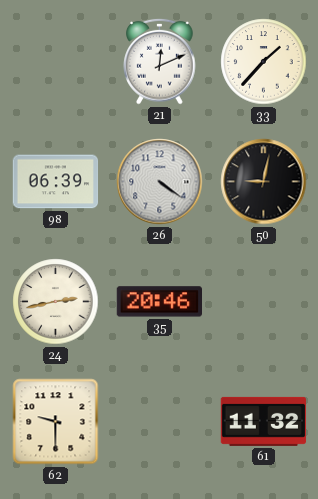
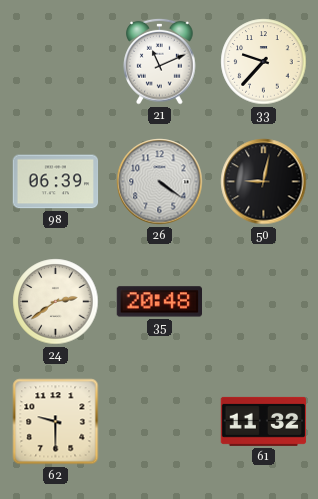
21: 12:11 -> 11:11 (160, 61)
33: 1:37 -> 9:37 (264, 62)
24: 2:43 -> 2:39 (56, 302)
35: 20:46 -> 20:48 (159, 302)
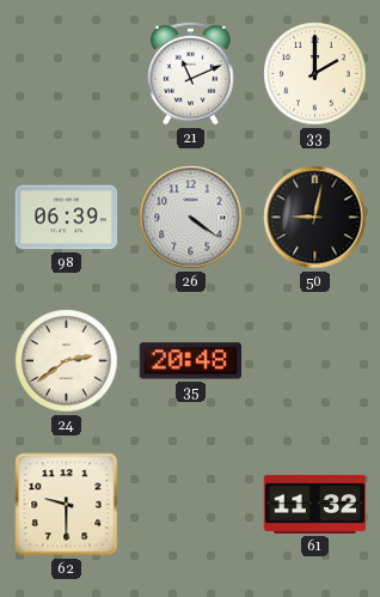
33: 9:37 -> 2:00 (315, 74)
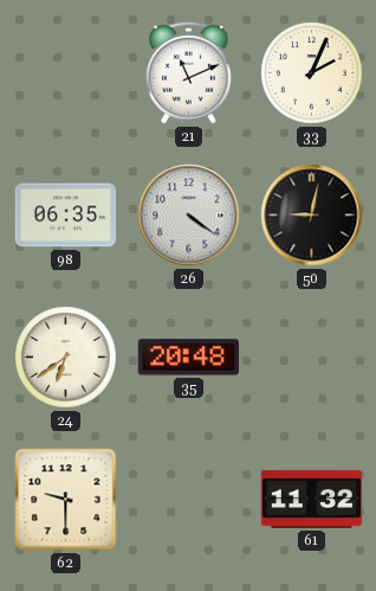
33: 2:00 -> 2:04 (312, 73)
98: 06:39 -> 06:35 (66, 216)
24: 2:39 -> 6:39 (66, 358)
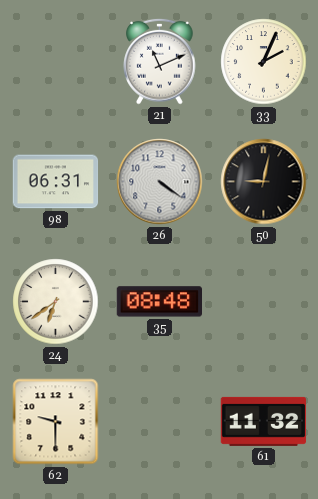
98: 06:35 -> 06:31 (56, 182)
35: 20:48 -> 08:48 (159, 302)
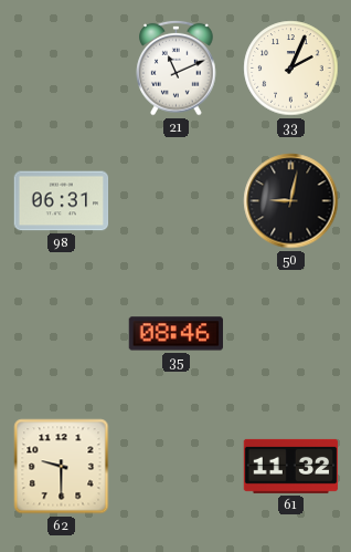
26: 4:21 -> none (160, 182)
24: 6:39 -> none (56, 302)
35: 08:48 -> 08:46 (175, 334)
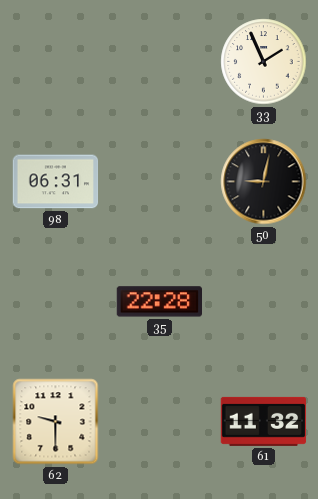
21: 11:11 -> none (177, 67)
33: 2:04 -> 1:56 (264, 62)
35: 08:46 -> 22:28 (159, 302)
